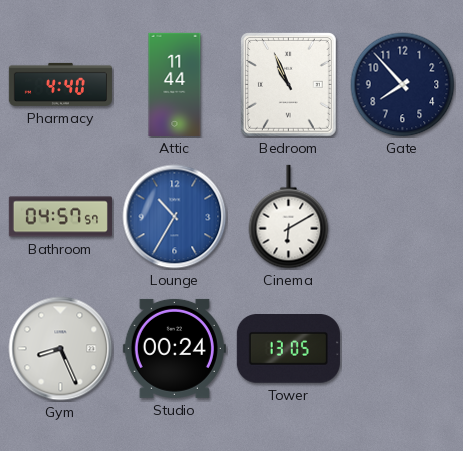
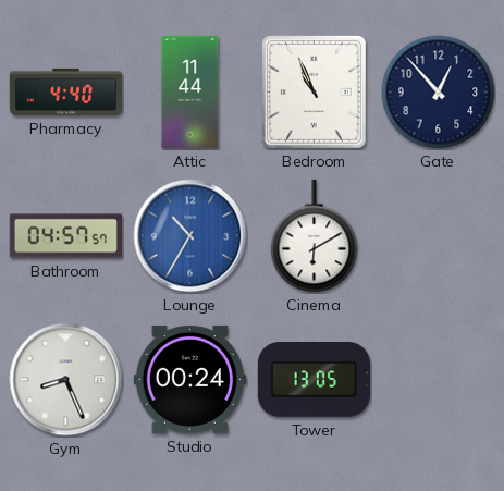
Gate: 7:53 -> 12:53 (439, 93)
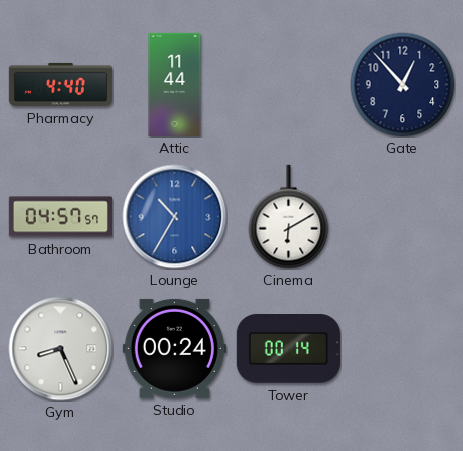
Bedroom: 10:56 -> none (315, 93)
Tower: 13:05 -> 00:14 (288, 349)
